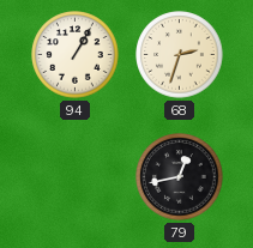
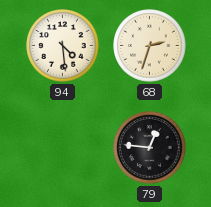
94: 1:05 -> 4:29 (63, 46)
79: 12:43 -> 12:46 (150, 148)
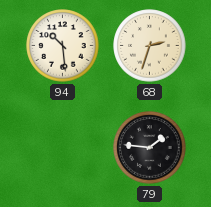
94: 4:29 -> 10:29 (63, 46)
79: 12:46 -> 1:46 (150, 148)
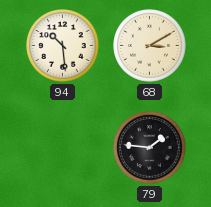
68: 2:33 -> 3:10 (150, 46)
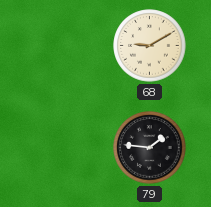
94: 10:29 -> none (63, 46)
68: 3:10 -> 9:10 (150, 46)
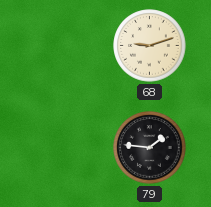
68: 9:10 -> 9:12 (150, 46)
